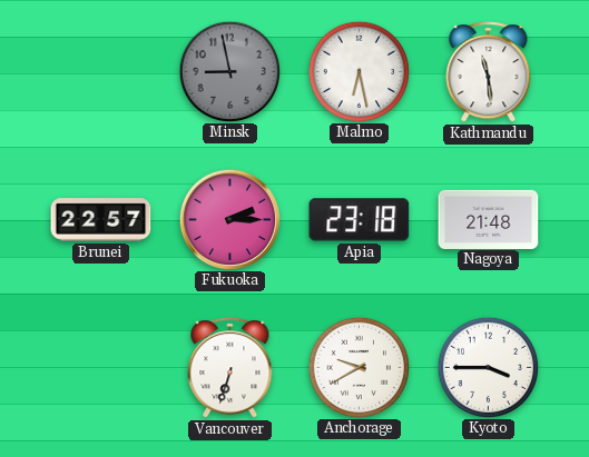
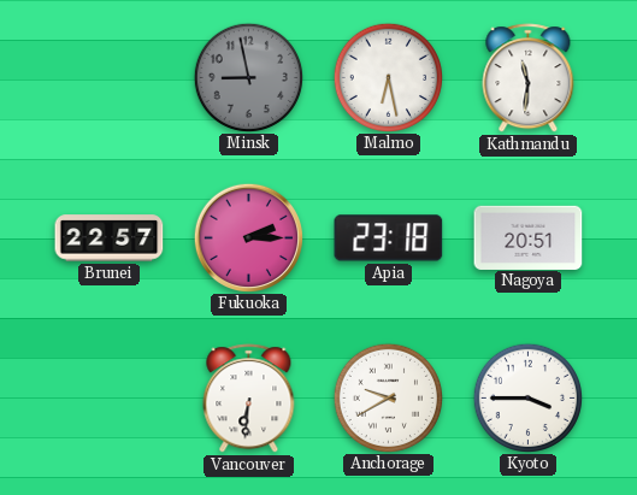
Kathmandu: 11:29 -> 11:31 (529, 78)
Nagoya: 21:48 -> 20:51 (529, 237)
Vancouver: 6:33 -> 6:31 (249, 399)
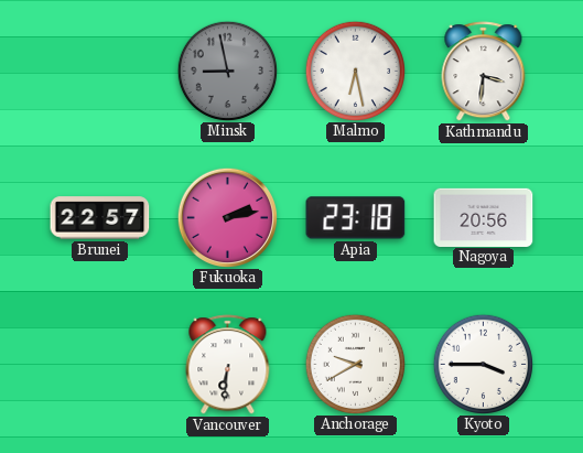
Kathmandu: 11:31 -> 3:31 (484, 72)
Fukuoka: 2:15 -> 2:13 (227, 217)
Nagoya: 20:51 -> 20:56 (484, 217)
